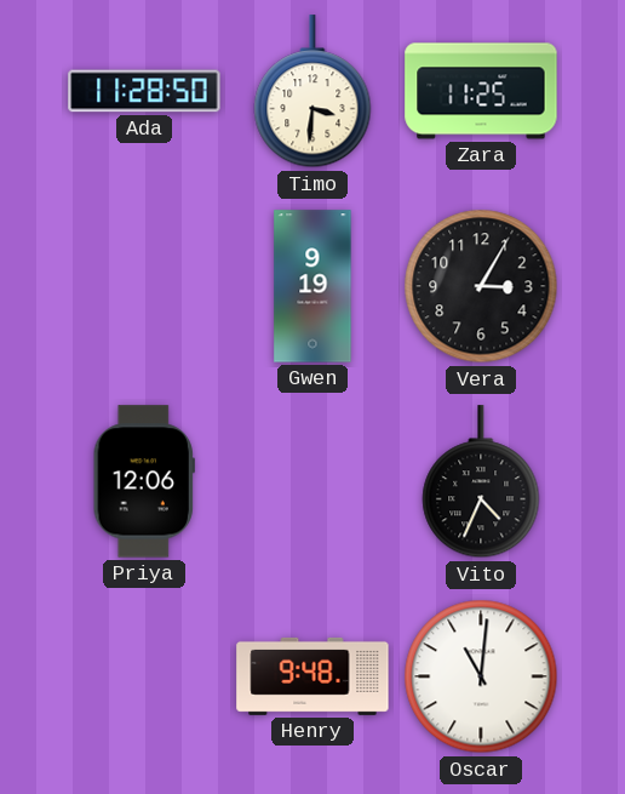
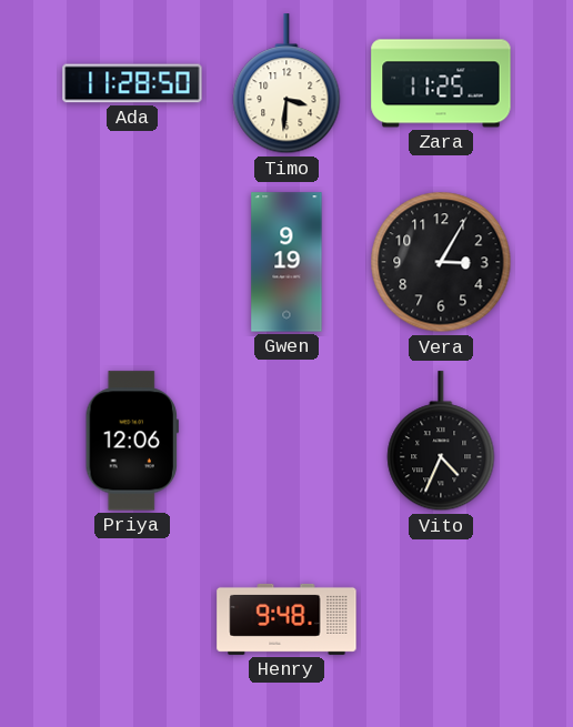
Oscar: 11:01 -> none (481, 676)
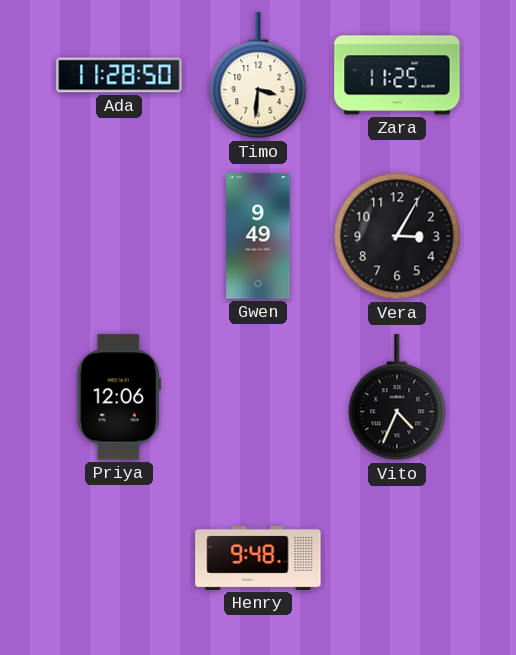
Gwen: 9:19 -> 9:49 (258, 236)
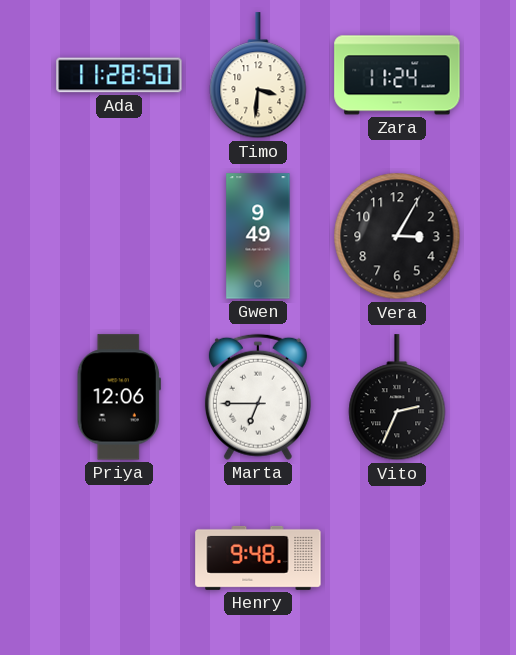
Zara: 11:25 -> 11:24 (397, 75)
Marta: none -> 6:45 (258, 397)
Vito: 4:34 -> 2:34 (397, 398)
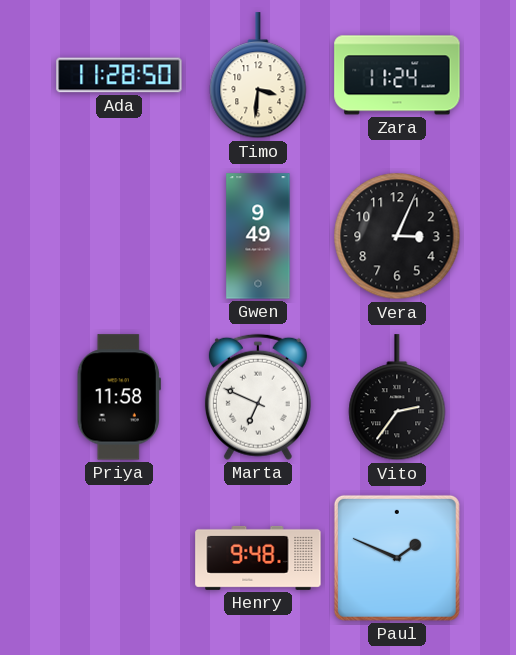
Vera: 3:05 -> 3:04 (397, 236)
Priya: 12:06 -> 11:58 (119, 397)
Marta: 6:45 -> 6:49 (258, 397)
Vito: 2:34 -> 2:36 (397, 398)
Paul: none -> 1:49 (397, 558)
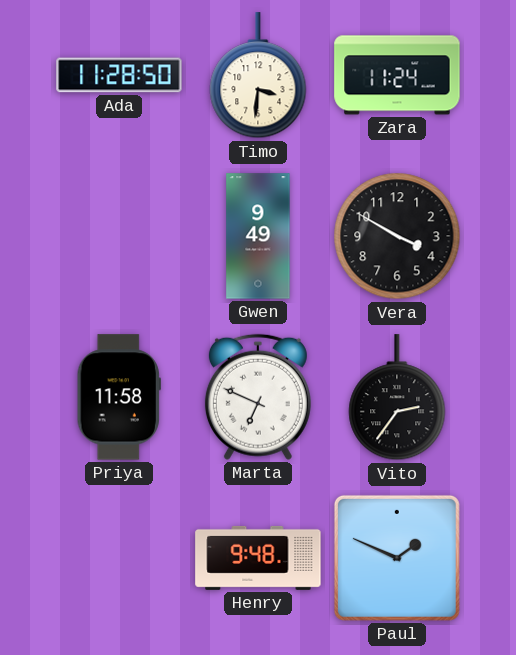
Vera: 3:04 -> 3:50 (397, 236)
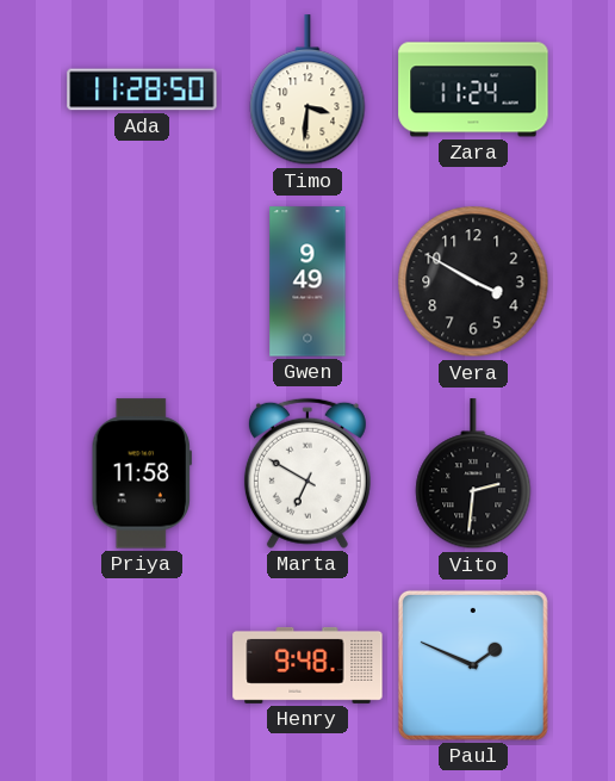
Marta: 6:49 -> 6:50 (307, 473)
Vito: 2:36 -> 2:31 (473, 475)
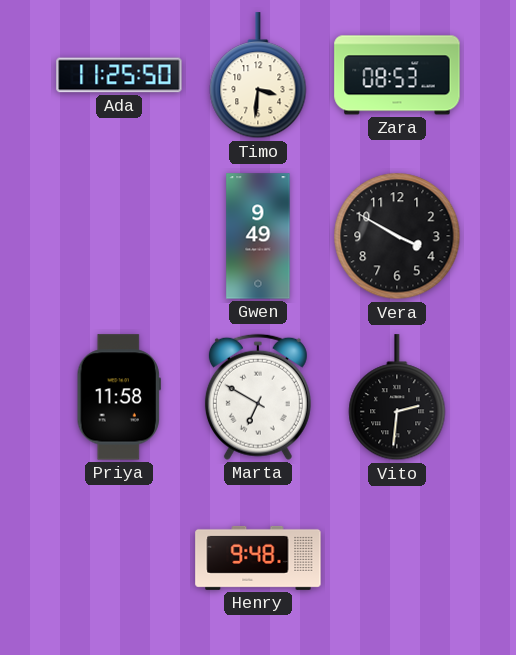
Ada: 11:28 -> 11:25 (119, 75)
Zara: 11:24 -> 08:53 (397, 75)
Paul: 1:49 -> none (473, 665)
